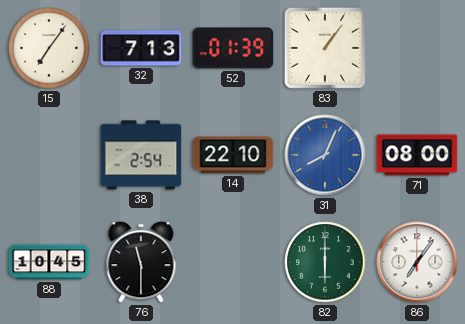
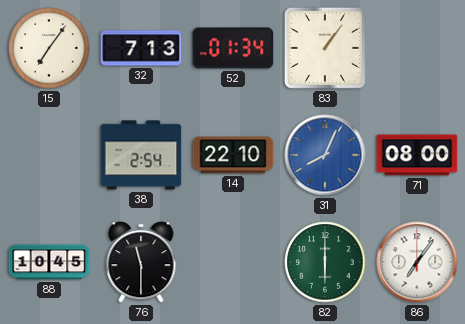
52: 01:39 -> 01:34 (233, 48)
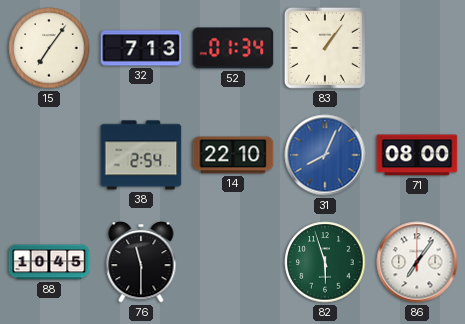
82: 6:00 -> 5:57 (325, 262)
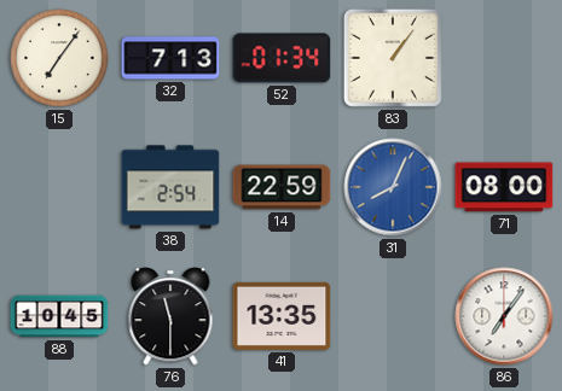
14: 22:10 -> 22:59 (282, 187)
41: none -> 13:35 (282, 316)
82: 5:57 -> none (325, 262)
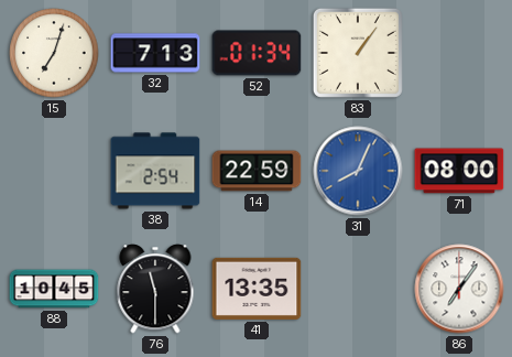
15: 7:06 -> 7:03 (54, 53)
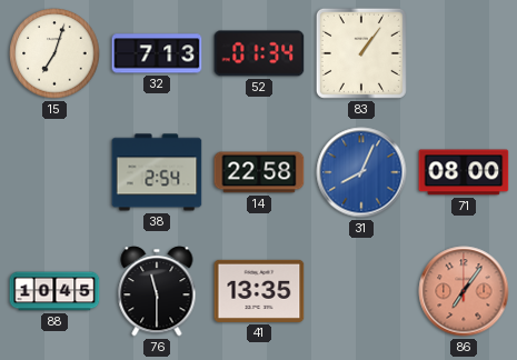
14: 22:59 -> 22:58 (259, 172)
86 dial: white -> salmon (464, 291)
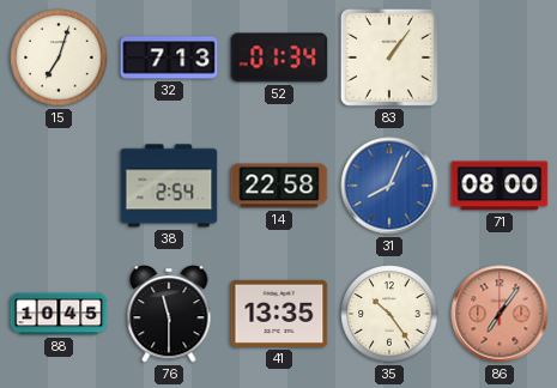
35: none -> 10:24 (389, 314)
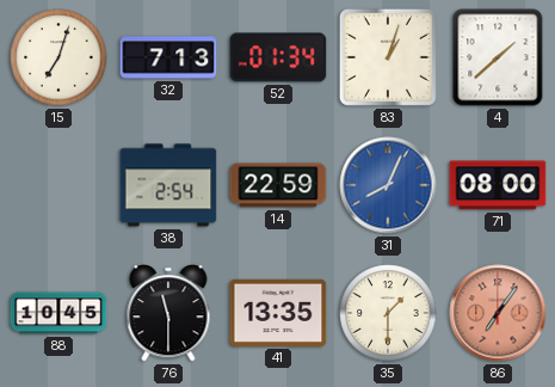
83: 1:06 -> 1:03 (388, 57)
4: none -> 1:38 (498, 57)
14: 22:58 -> 22:59 (278, 185)
35: 10:24 -> 1:30 (388, 313)
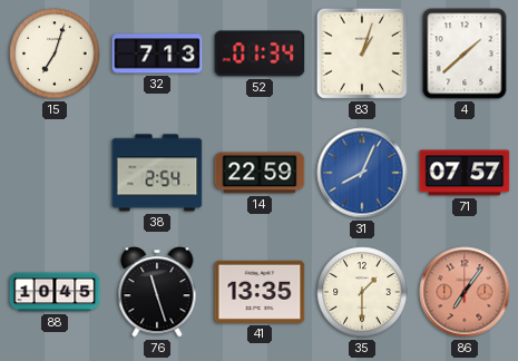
71: 08:00 -> 07:57 (465, 173)
76: 11:30 -> 11:27 (157, 292)
